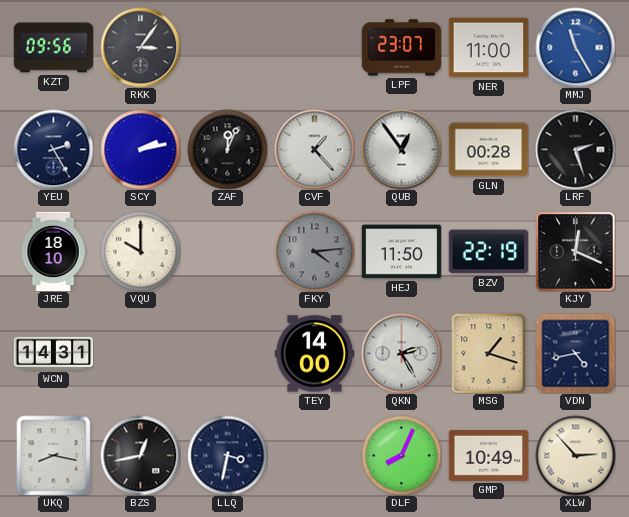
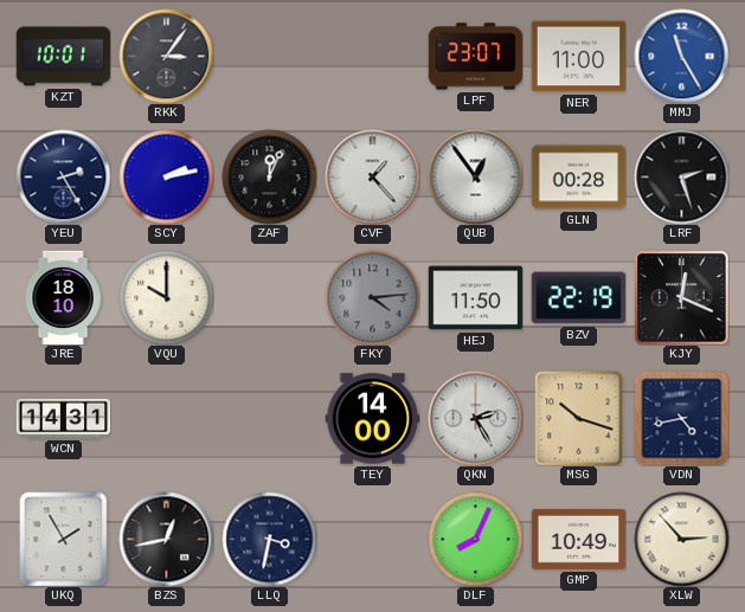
KZT: 09:56 -> 10:01 (63, 57)
MSG: 1:18 -> 10:18 (579, 418)
UKQ: 8:17 -> 1:55 (64, 539)
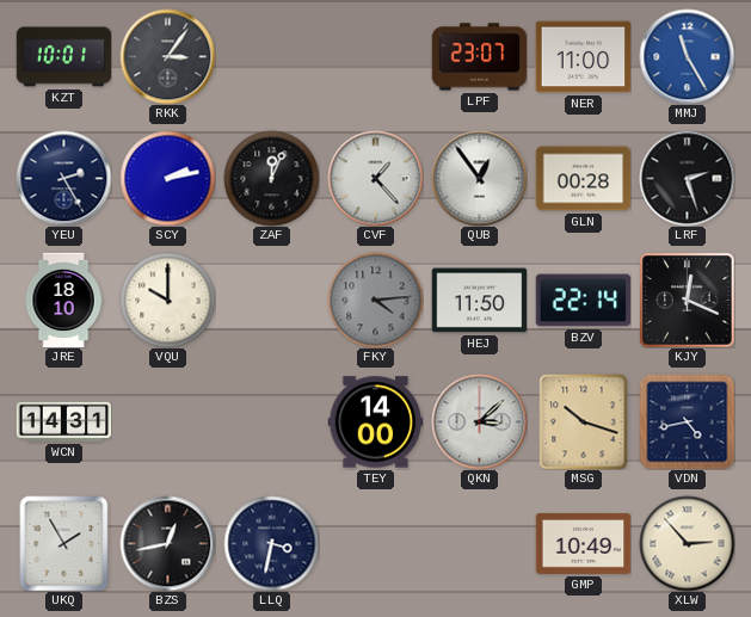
BZV: 22:19 -> 22:14 (583, 301)
QKN: 2:25 -> 3:08 (479, 421)
DLF: 8:04 -> none (475, 539)
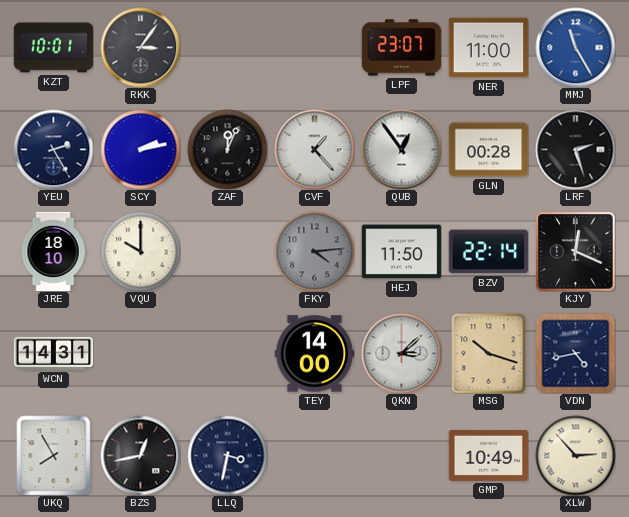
UKQ: 1:55 -> 7:55 (54, 455)
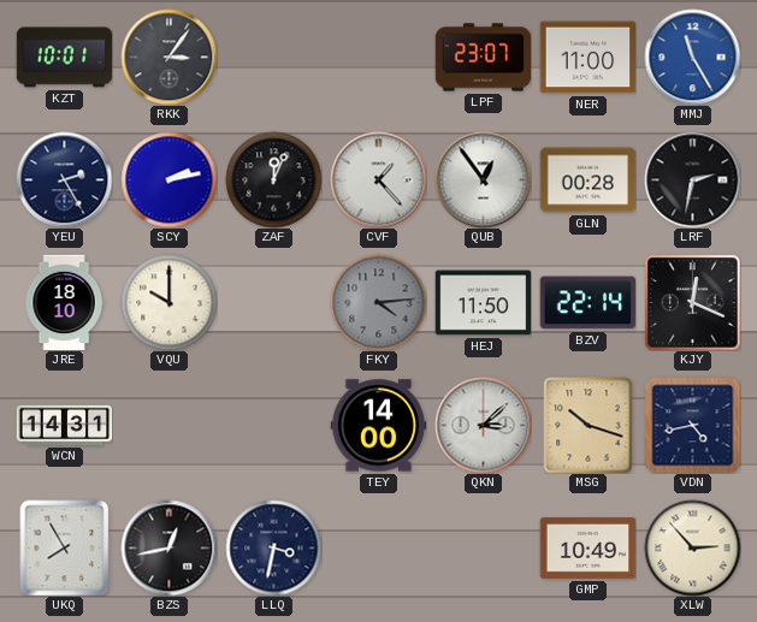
LRF: 2:27 -> 2:32 (692, 179)
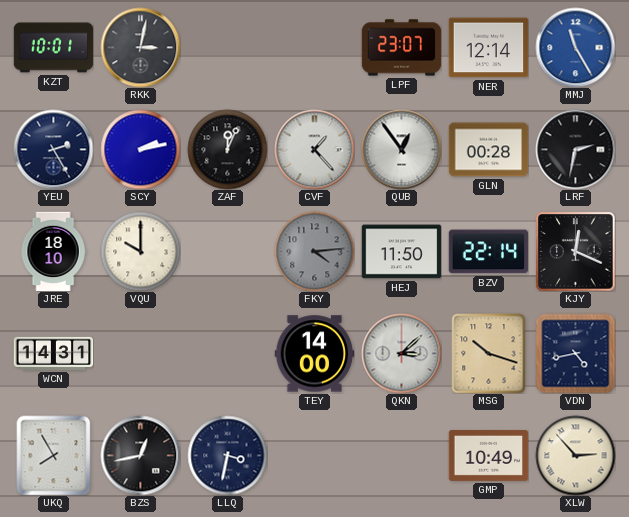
RKK: 3:06 -> 3:02 (140, 47)
NER: 11:00 -> 12:14 (488, 48)
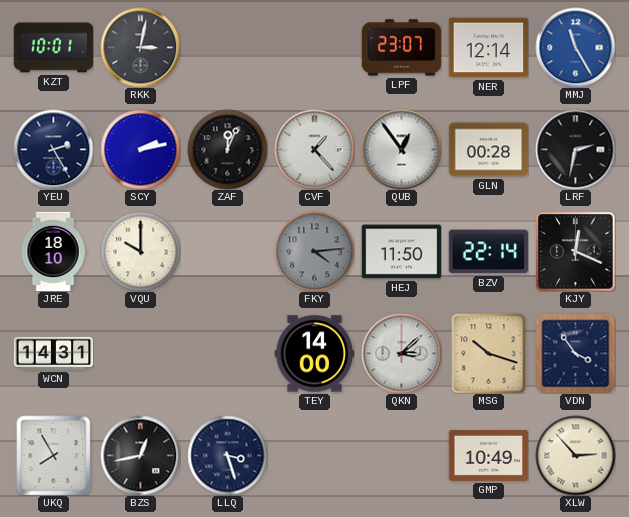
VDN: 4:43 -> 3:54 (575, 353)
LLQ: 3:32 -> 3:27 (227, 455)
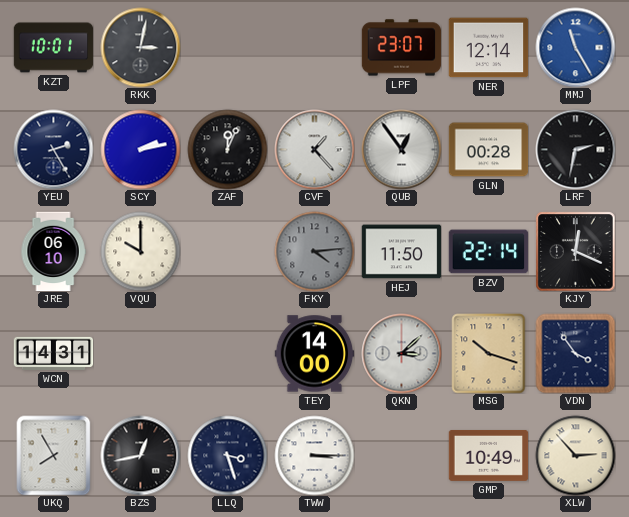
JRE: 18:10 -> 06:10 (53, 251)
TWW: none -> 3:15 (314, 455)
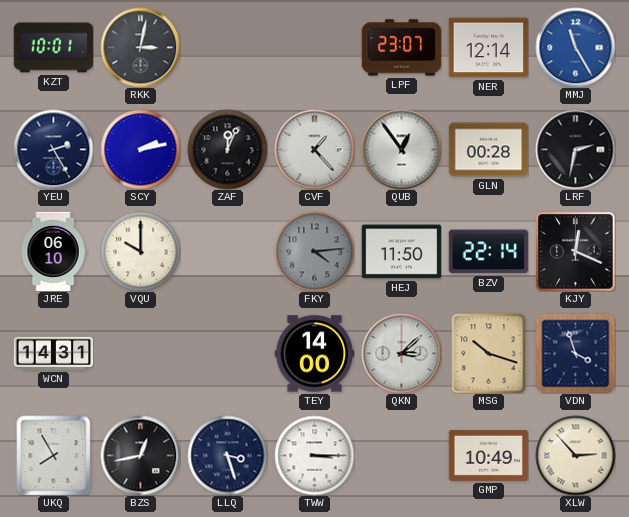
VDN: 3:54 -> 3:57 (575, 353)
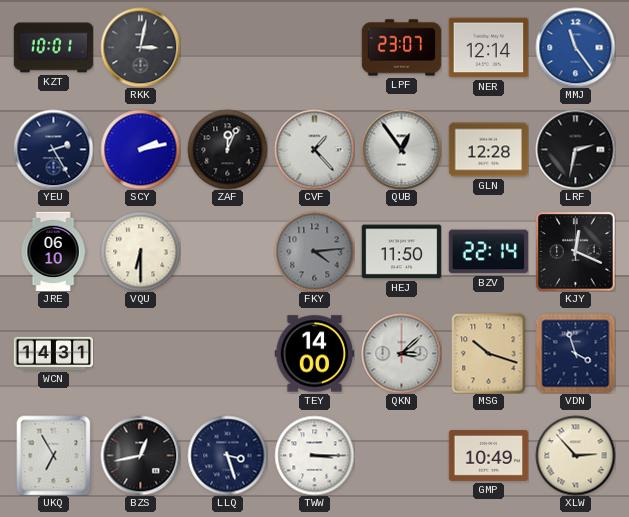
MMJ: 11:25 -> 11:24 (575, 47)
GLN: 00:28 -> 12:28 (488, 150)
VQU: 10:00 -> 6:30 (140, 251)
UKQ: 7:55 -> 6:55 (54, 455)
